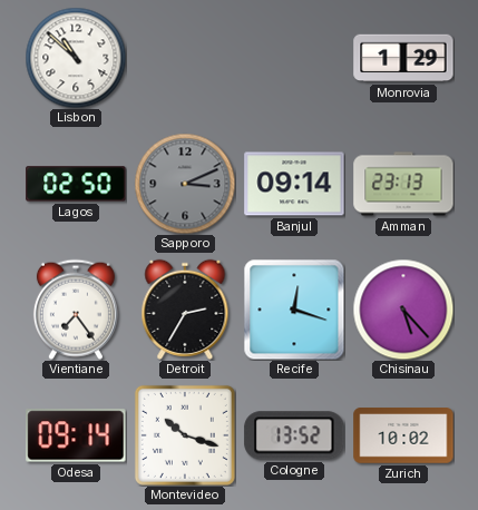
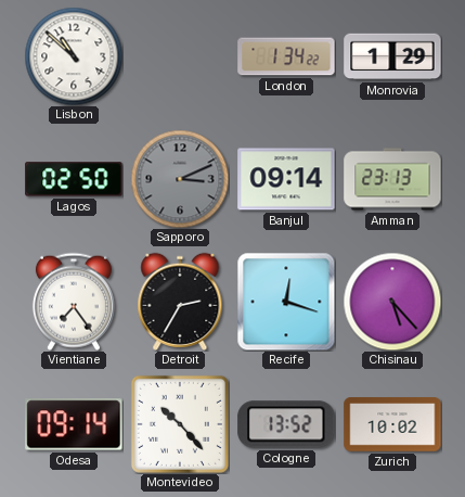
London: none -> 1:34 (286, 56)
Montevideo: 10:18 -> 10:23 (180, 424)
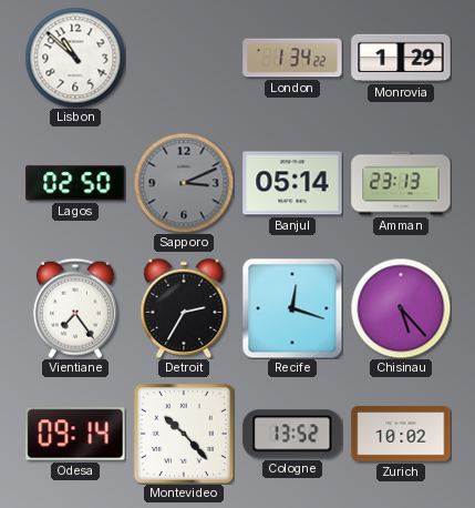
Banjul: 09:14 -> 05:14 (292, 183)
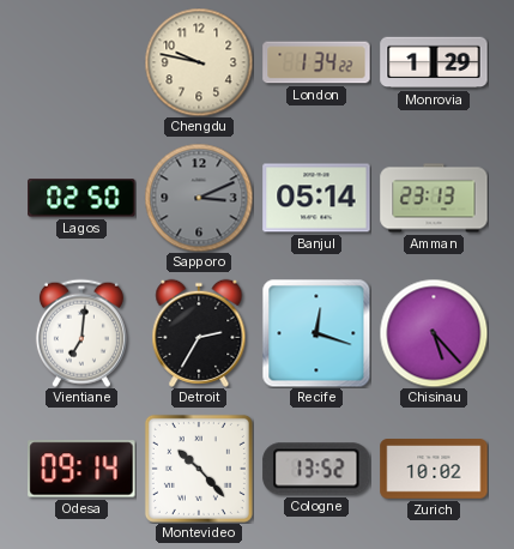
Lisbon: 10:52 -> none (75, 58)
Chengdu: none -> 9:47 (199, 62)
Vientiane: 7:24 -> 7:01 (81, 333)
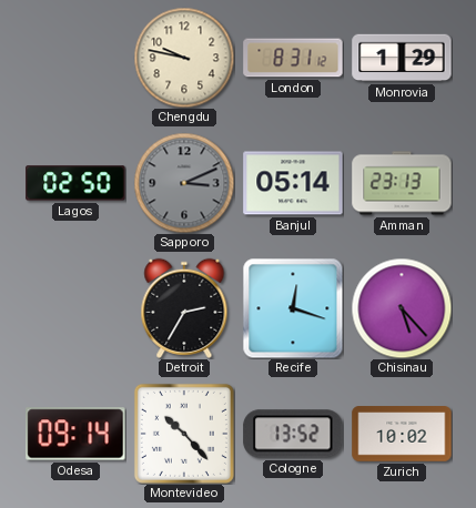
London: 1:34 -> 8:31 (293, 58)
Vientiane: 7:01 -> none (81, 333)
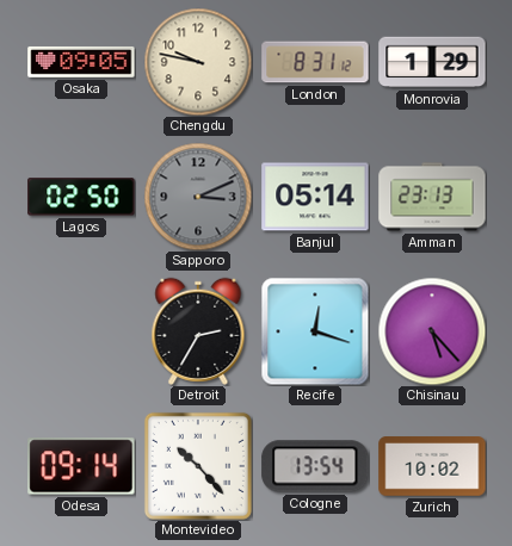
Osaka: none -> 09:05 (81, 62)
Cologne: 13:52 -> 13:54 (315, 466)
